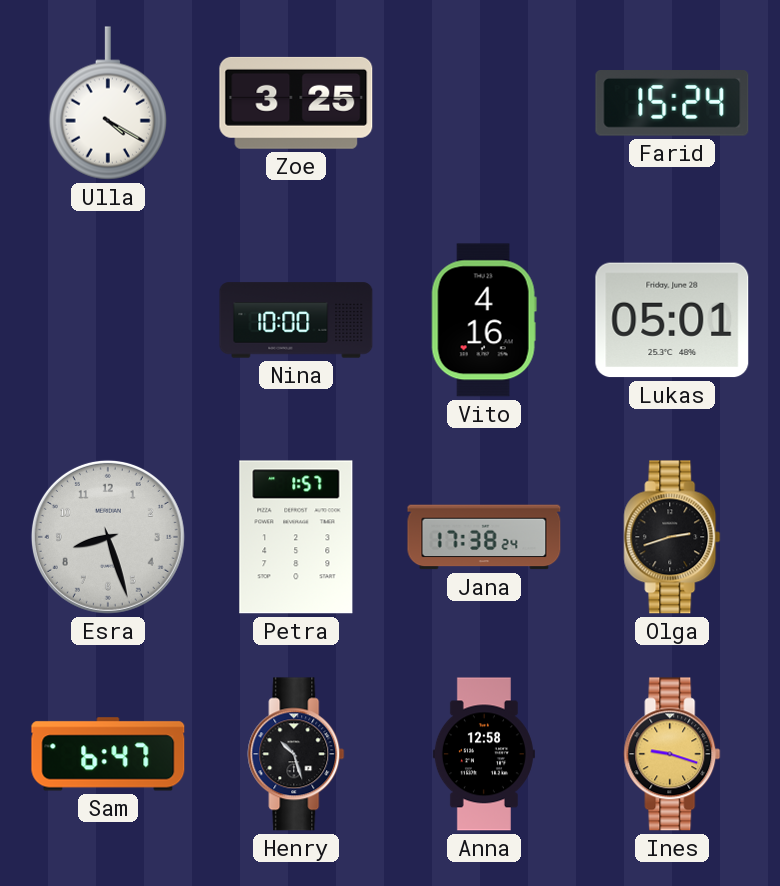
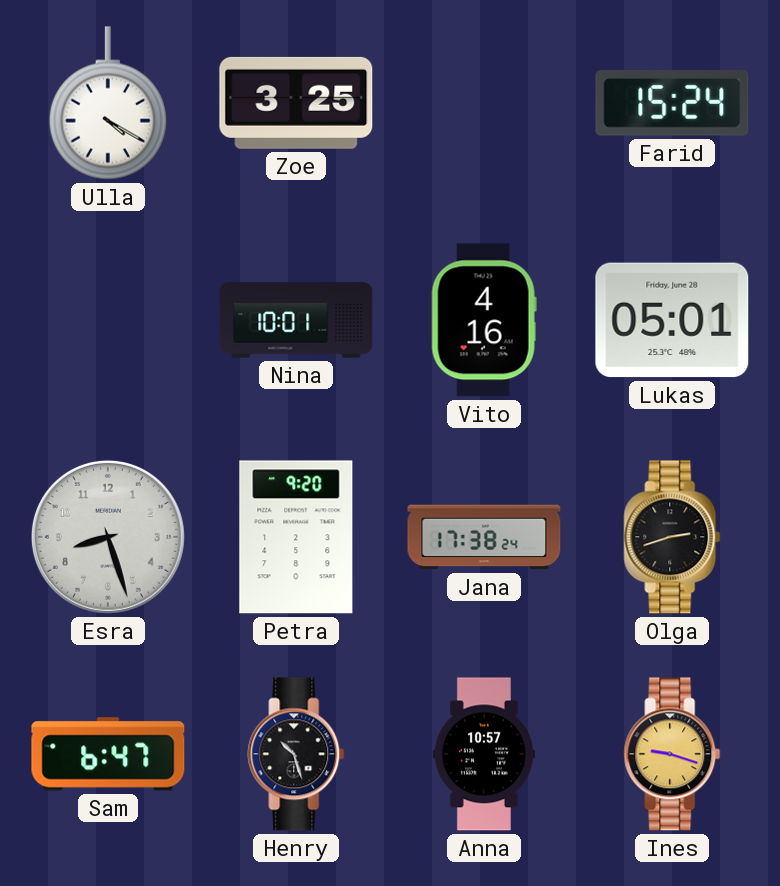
Nina: 10:00 -> 10:01 (296, 320)
Petra: 1:57 -> 9:20 (296, 537)
Anna: 12:58 -> 10:57 (484, 754)
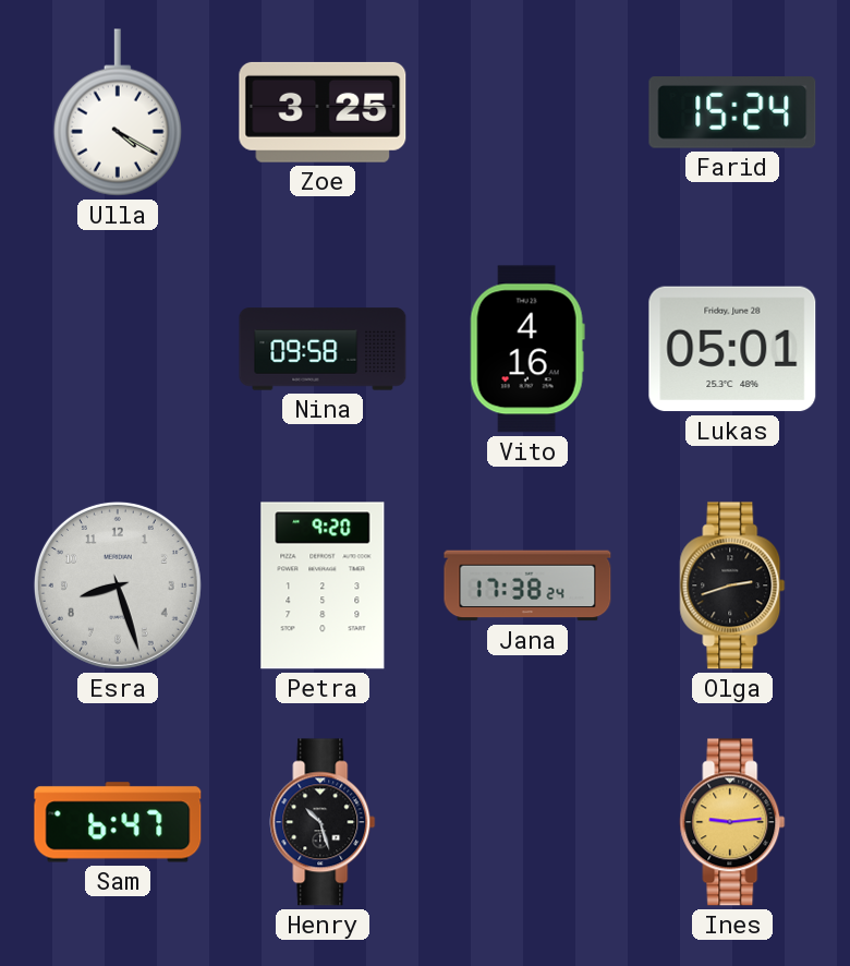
Nina: 10:01 -> 09:58 (323, 349)
Anna: 10:57 -> none (484, 754)
Ines: 9:18 -> 9:14 (732, 822)
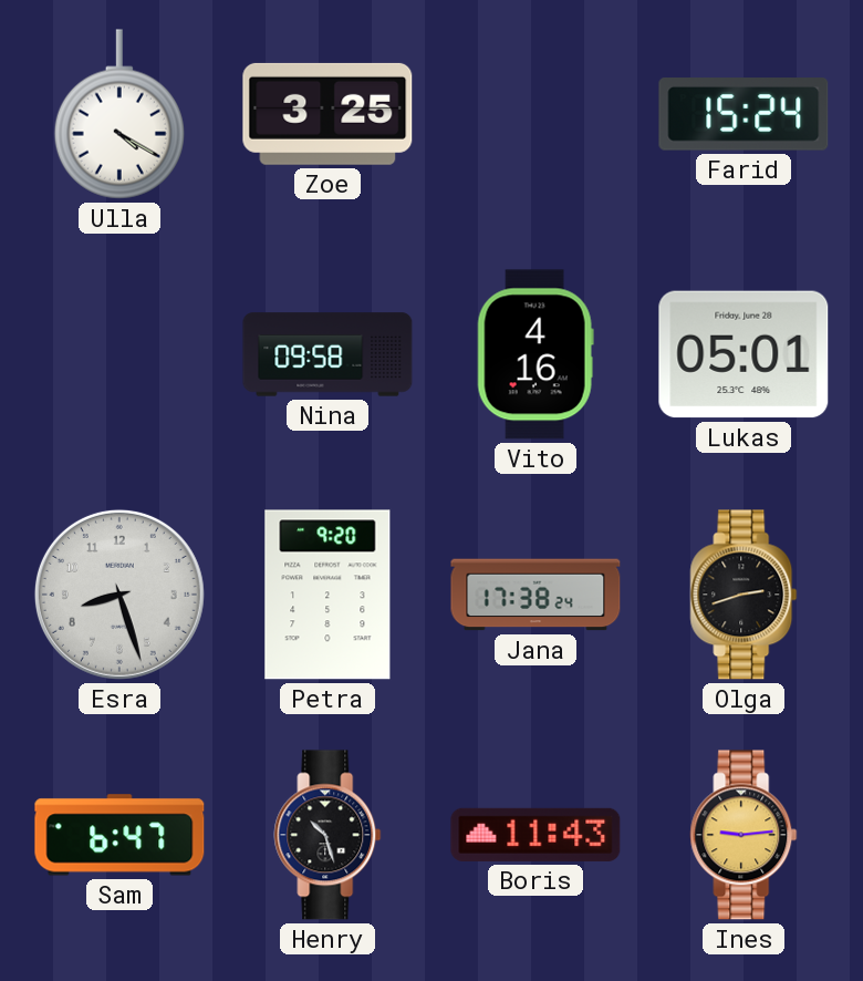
Boris: none -> 11:43 (536, 835)
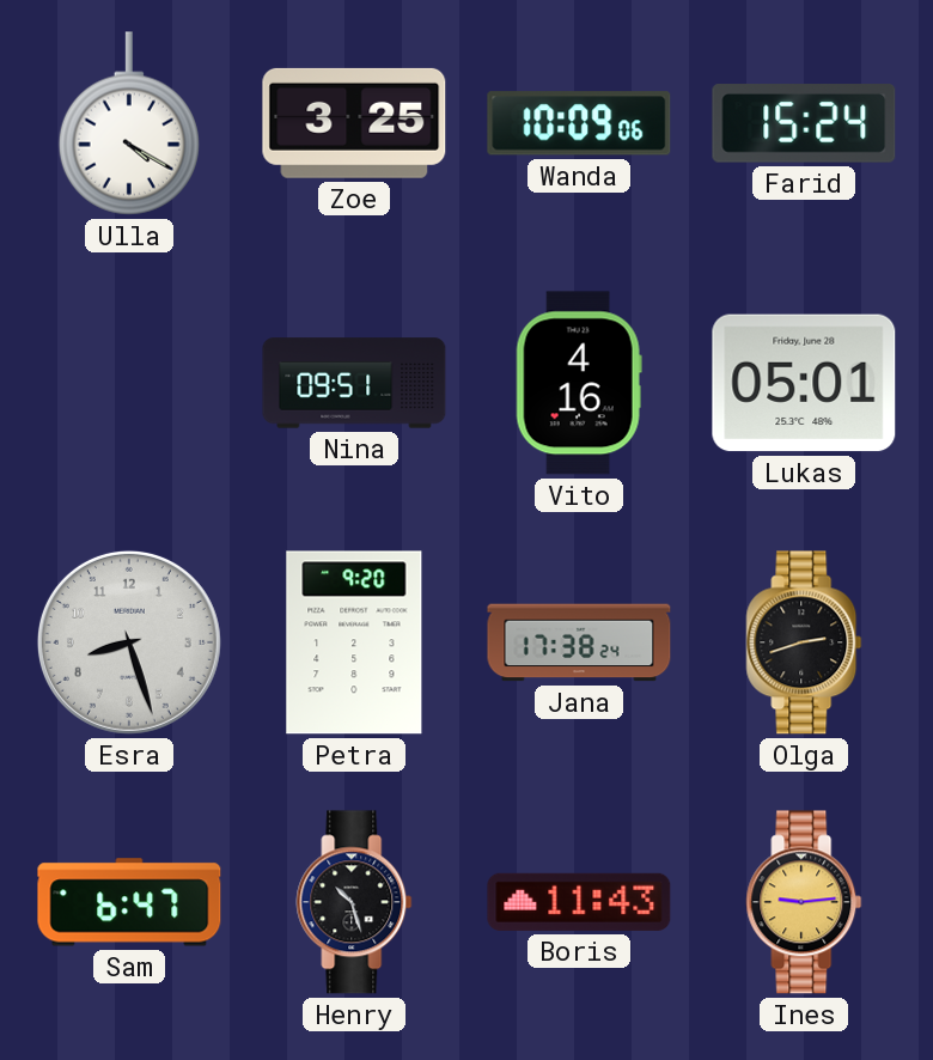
Wanda: none -> 10:09 (579, 123)
Nina: 09:58 -> 09:51 (354, 383)
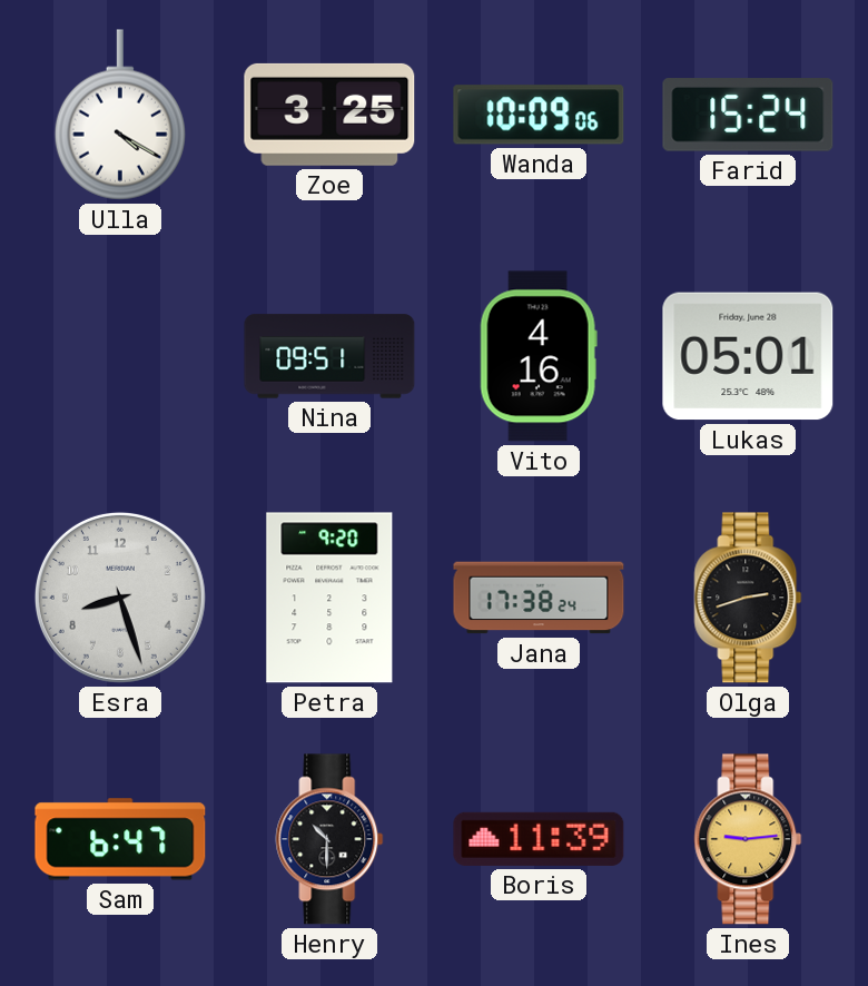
Henry: 10:27 -> 10:30 (329, 839)
Boris: 11:43 -> 11:39 (539, 839)
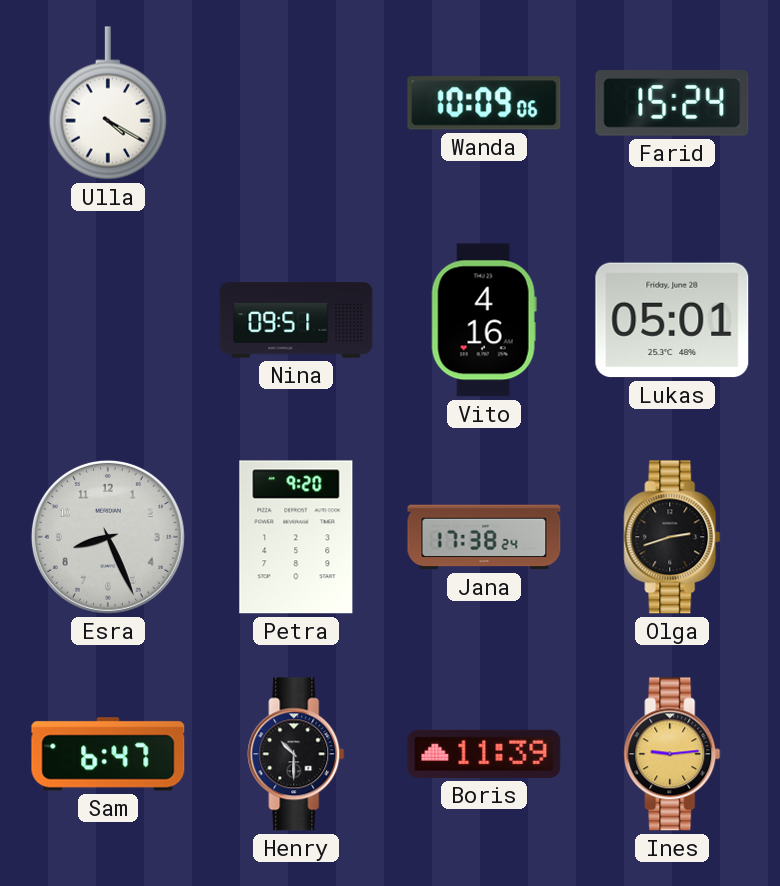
Zoe: 3:25 -> none (329, 115)
Esra: 8:27 -> 8:26 (108, 537)
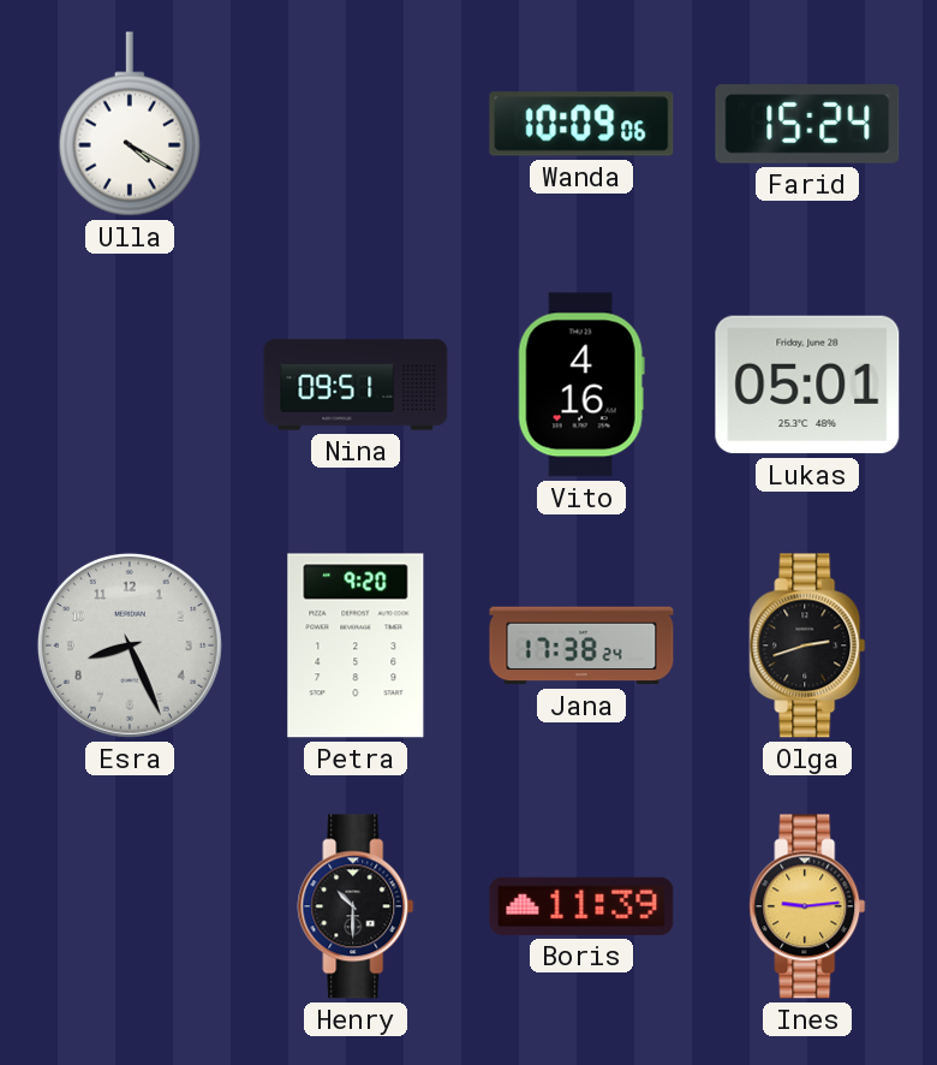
Sam: 6:47 -> none (108, 754)
